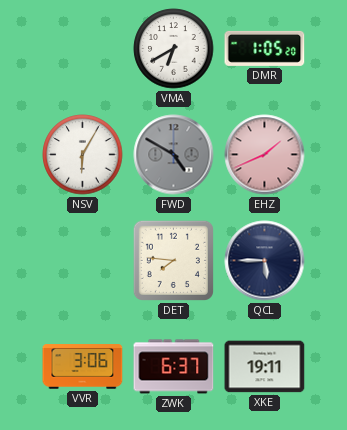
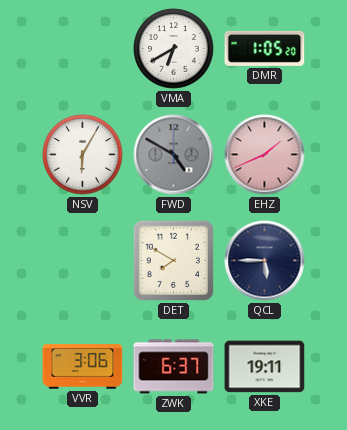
DET: 7:46 -> 7:50 (173, 260)
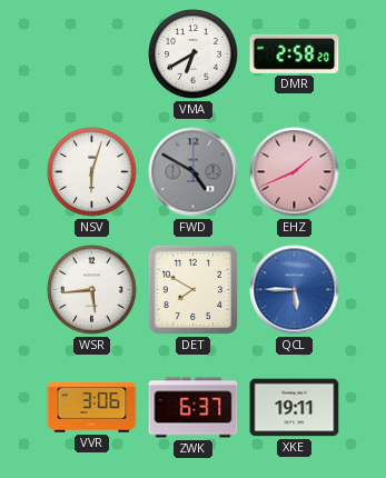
DMR: 1:05 -> 2:58 (295, 53)
NSV: 6:05 -> 6:03 (92, 172)
WSR: none -> 5:44 (92, 290)
QCL dial: navy -> blue (295, 290)
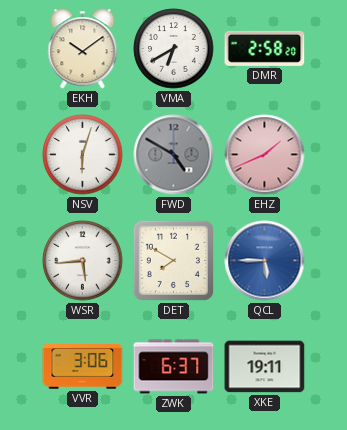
EKH: none -> 10:09 (83, 49)
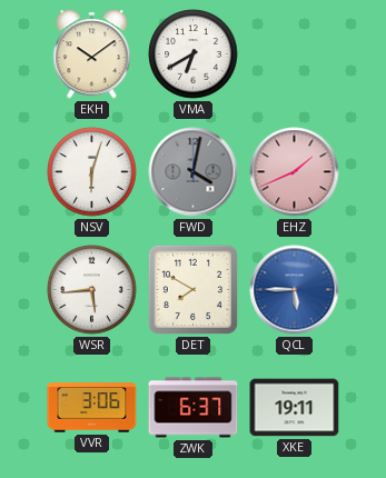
DMR: 2:58 -> none (265, 48)
FWD: 4:50 -> 4:02 (194, 172)
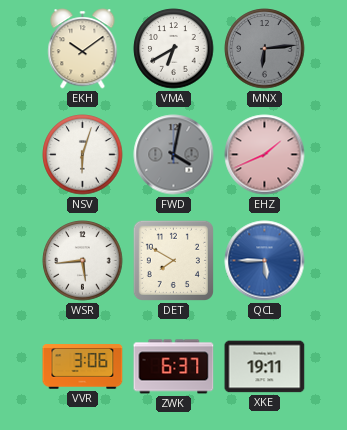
MNX: none -> 6:14 (265, 49)
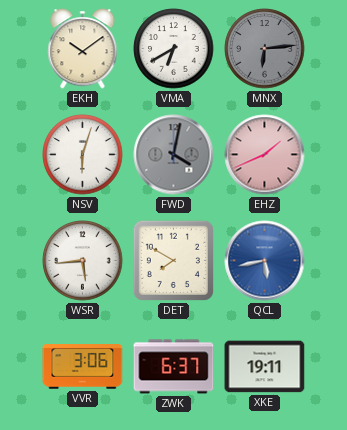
QCL: 5:45 -> 5:43 (265, 261)
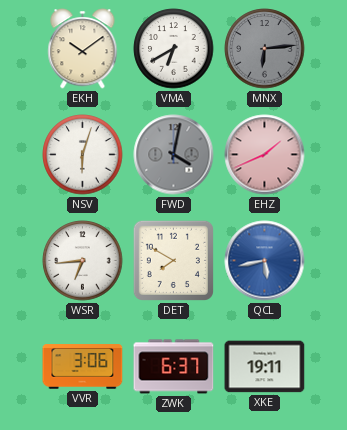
WSR: 5:44 -> 6:44 (83, 261)
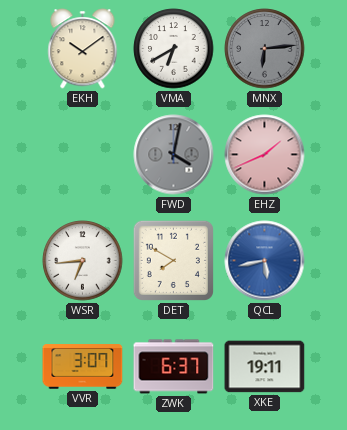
NSV: 6:03 -> none (83, 155)
VVR: 3:06 -> 3:07 (83, 367)
